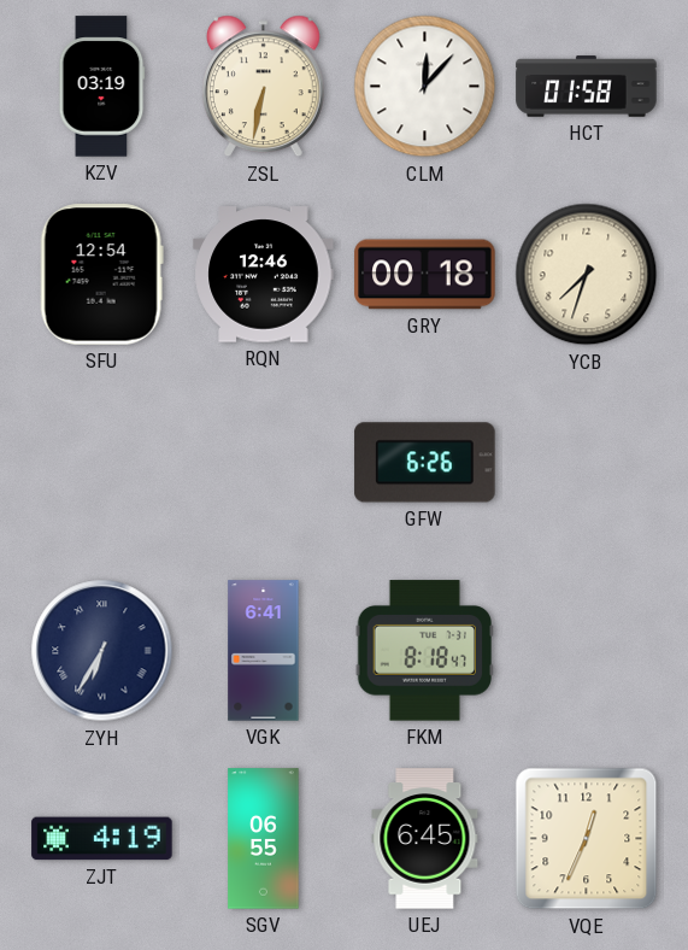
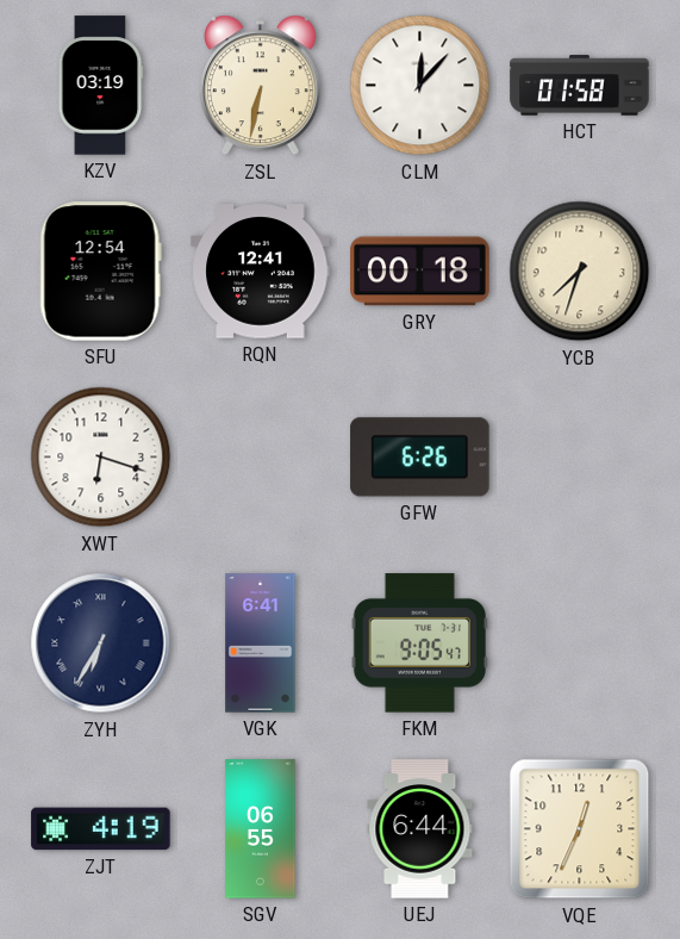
RQN: 12:46 -> 12:41 (261, 272)
XWT: none -> 6:18 (101, 458)
FKM: 8:18 -> 9:05 (419, 643)
UEJ: 6:45 -> 6:44 (420, 829)
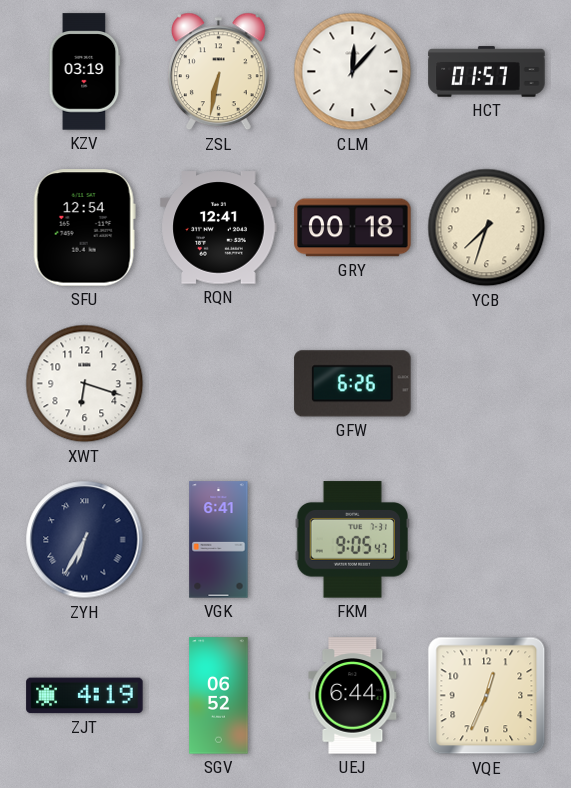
HCT: 01:58 -> 01:57 (487, 72)
SGV: 06:55 -> 06:52 (219, 696)
